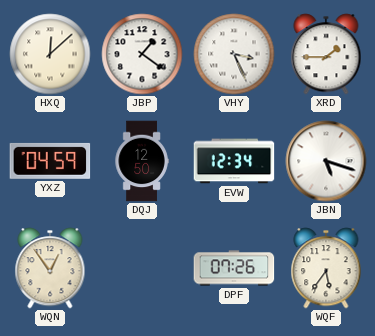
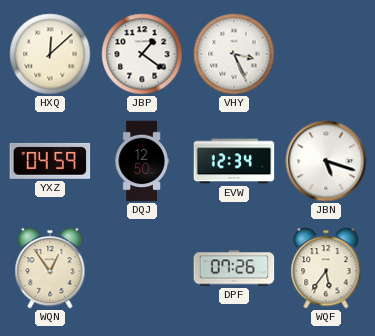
XRD: 1:45 -> none (326, 54)
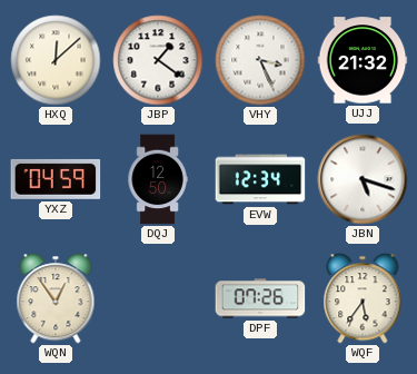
UJJ: none -> 21:32 (363, 60)
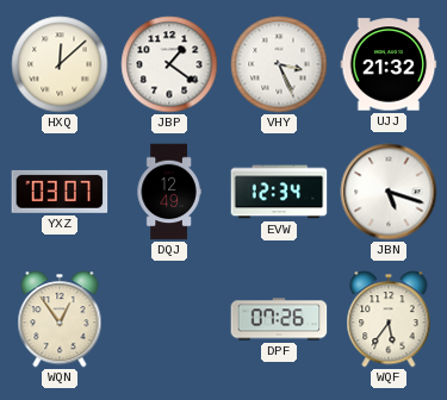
YXZ: 04:59 -> 03:07 (60, 192)
DQJ: 12:50 -> 12:49 (169, 192)
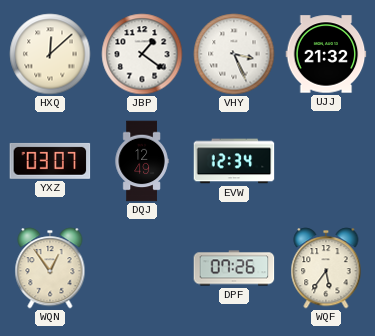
JBN: 5:18 -> none (389, 192)
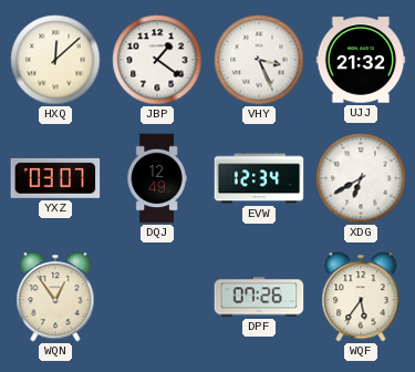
XDG: none -> 6:40 (361, 178)
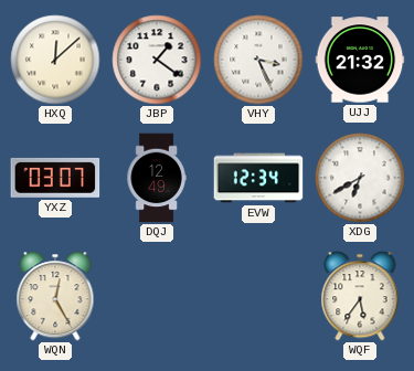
WQN: 12:54 -> 12:25 (55, 296)
DPF: 07:26 -> none (259, 297)
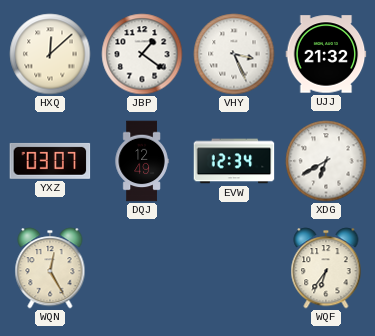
WQF: 5:36 -> 6:36 (326, 268)
